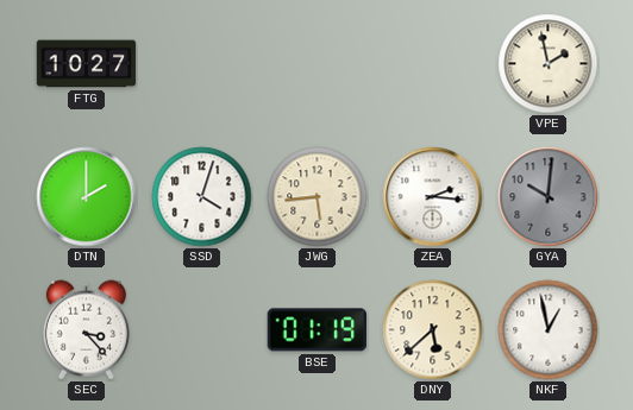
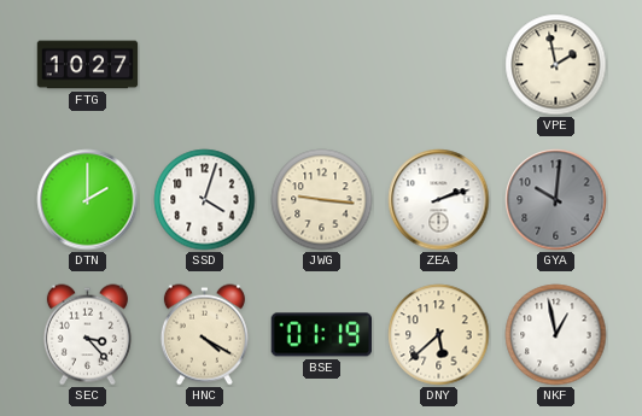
JWG: 5:44 -> 9:16 (322, 200)
ZEA: 2:16 -> 2:12 (439, 200)
HNC: none -> 4:20 (204, 335)
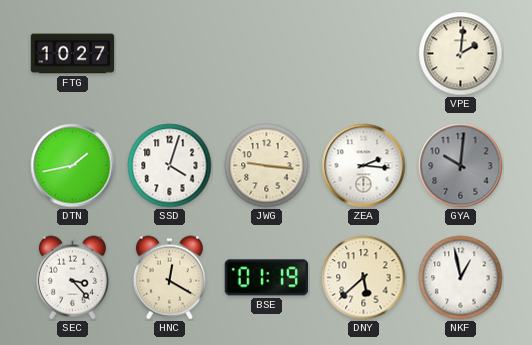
VPE: 1:58 -> 2:01 (461, 54)
DTN: 2:00 -> 1:43 (73, 166)
ZEA: 2:12 -> 2:16 (364, 166)
HNC: 4:20 -> 12:20 (169, 278)
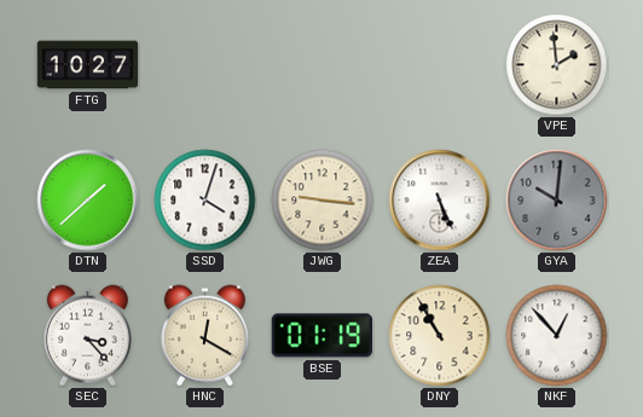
VPE: 2:01 -> 1:59 (557, 65)
DTN: 1:43 -> 1:38 (88, 201)
ZEA: 2:16 -> 5:26 (440, 201)
DNY: 5:38 -> 10:55 (440, 336)
NKF: 12:58 -> 12:53 (557, 336)
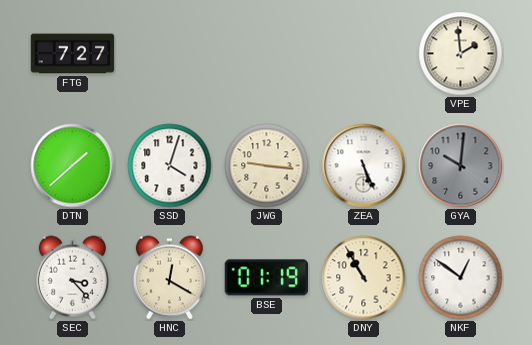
FTG: 10:27 -> 7:27 (73, 54)
NKF: 12:53 -> 12:51 (461, 278)
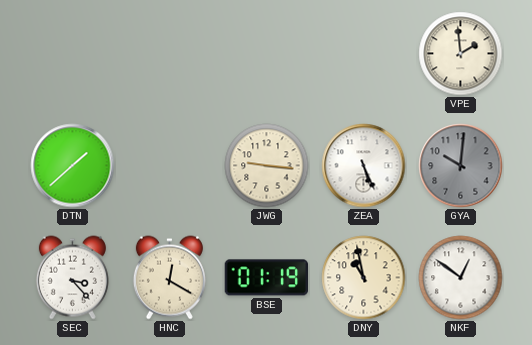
FTG: 7:27 -> none (73, 54)
SSD: 4:03 -> none (170, 166)
DNY: 10:55 -> 10:58 (364, 278)
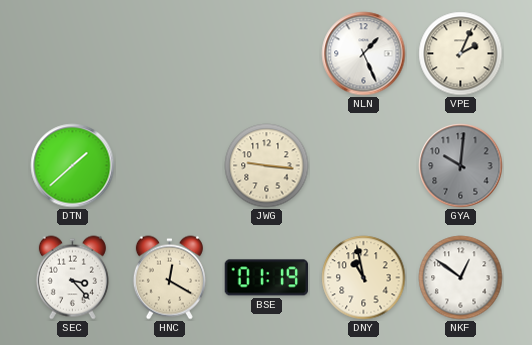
NLN: none -> 1:26 (364, 54)
VPE: 1:59 -> 2:04 (461, 54)
ZEA: 5:26 -> none (364, 166)
